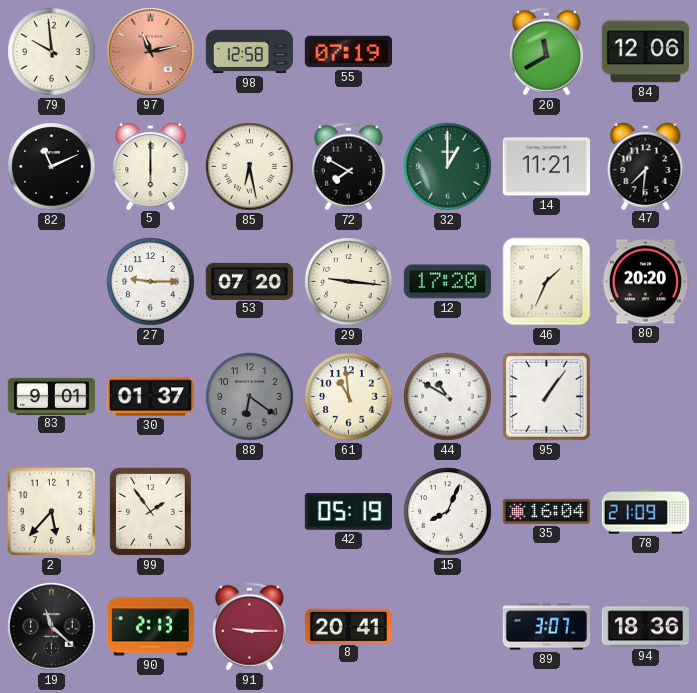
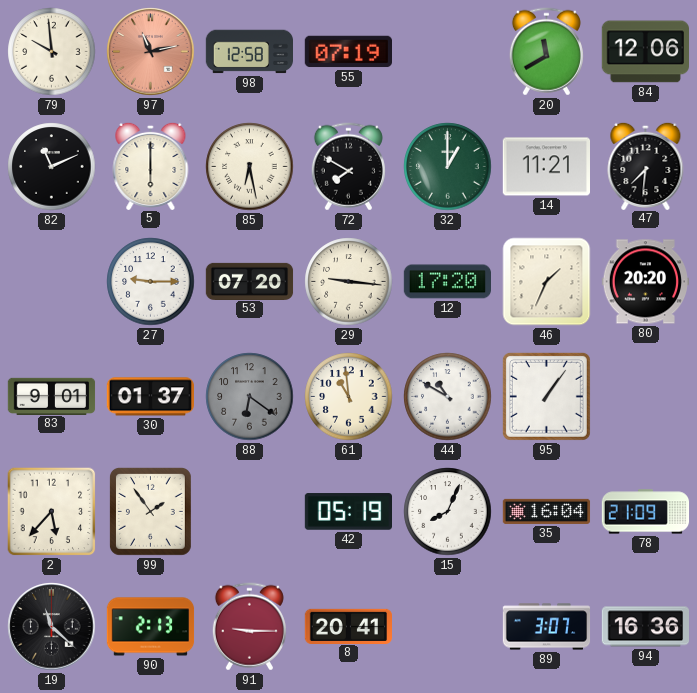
94: 18:36 -> 16:36 (645, 627)
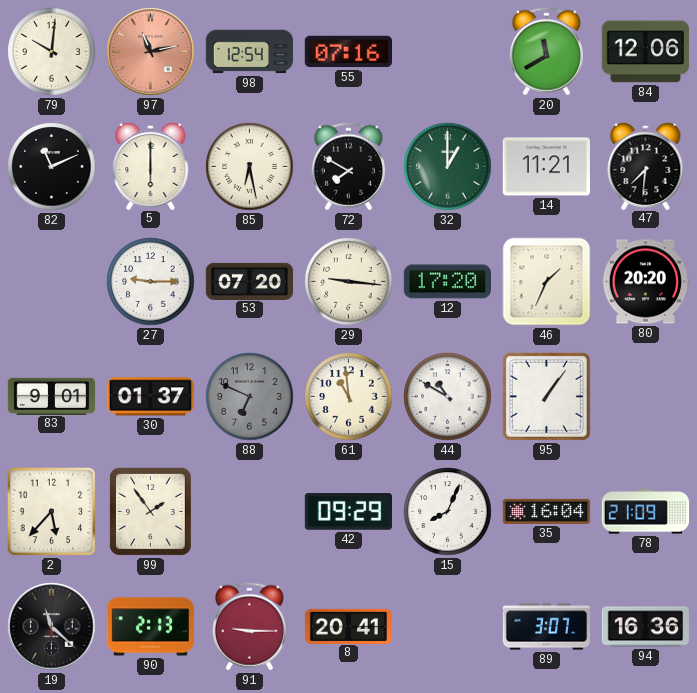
79: 9:59 -> 10:01 (52, 52)
98: 12:58 -> 12:54 (249, 52)
55: 07:19 -> 07:16 (348, 52)
88: 6:21 -> 6:49 (250, 397)
42: 05:19 -> 09:29 (348, 512)
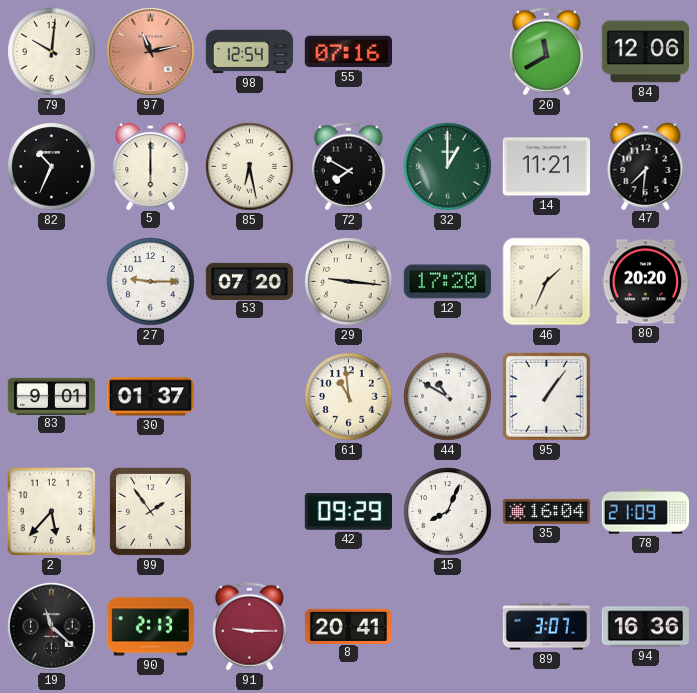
82: 11:11 -> 10:34 (52, 167)
88: 6:49 -> none (250, 397)
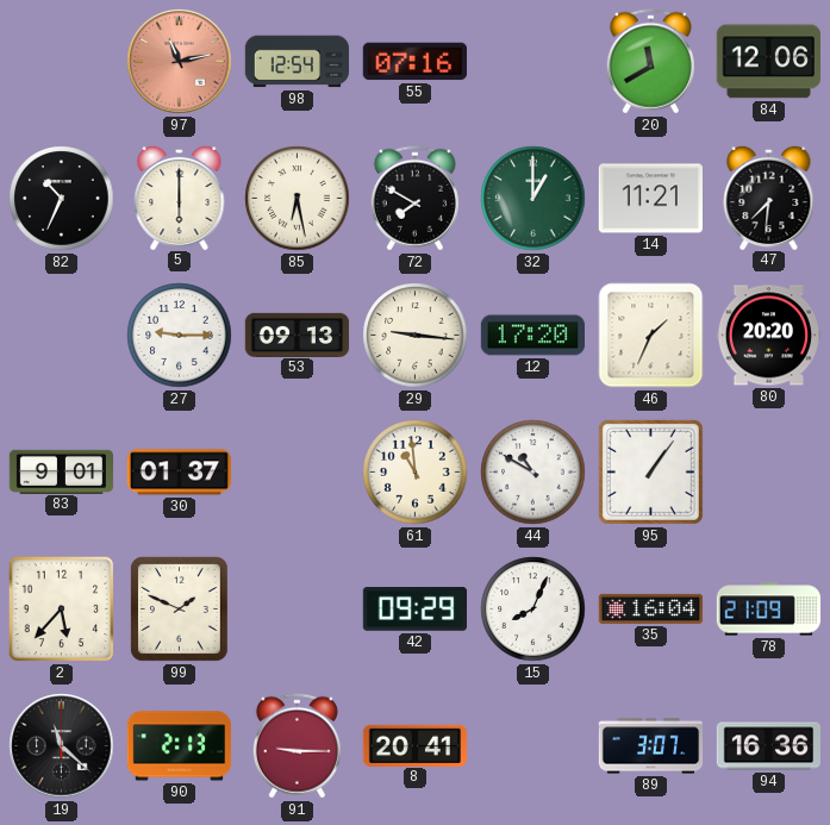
79: 10:01 -> none (52, 52)
53: 07:20 -> 09:13 (298, 335)
99: 1:54 -> 1:49 (179, 608)
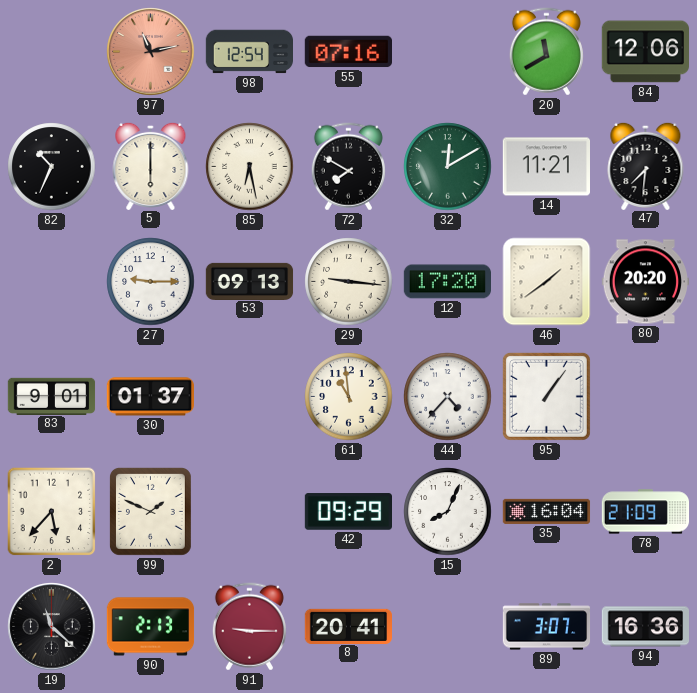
32: 1:00 -> 12:10 (448, 167)
46: 1:34 -> 1:39 (547, 282)
44: 10:50 -> 4:37 (448, 397)
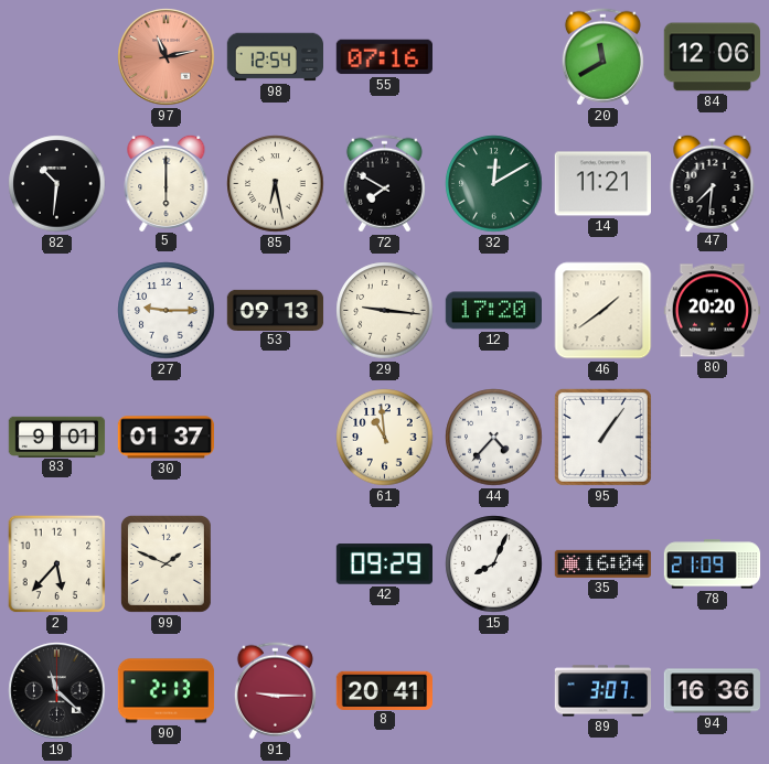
82: 10:34 -> 10:31 (57, 184)
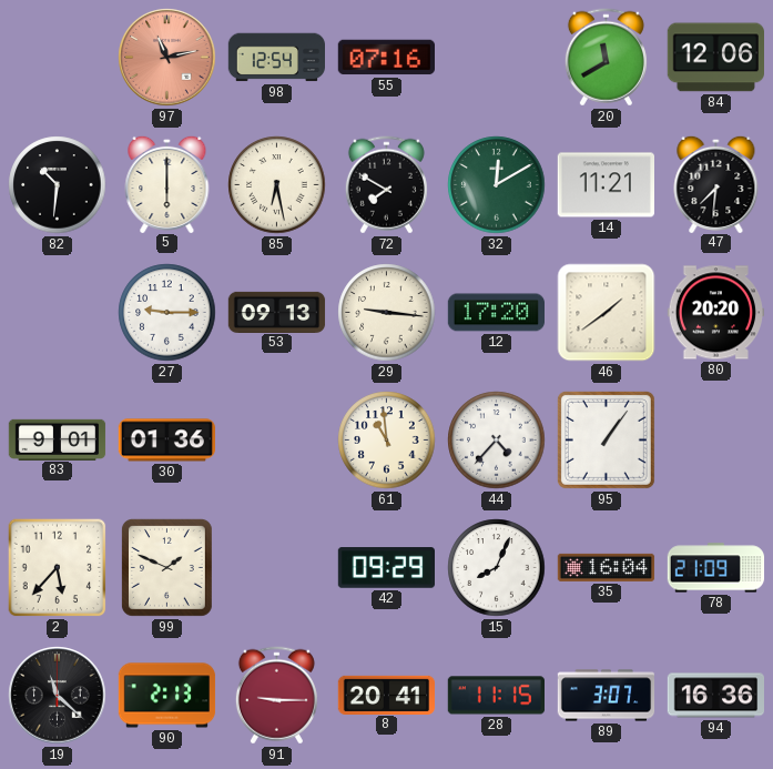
30: 01:37 -> 01:36 (166, 441)
28: none -> 11:15 (496, 696)
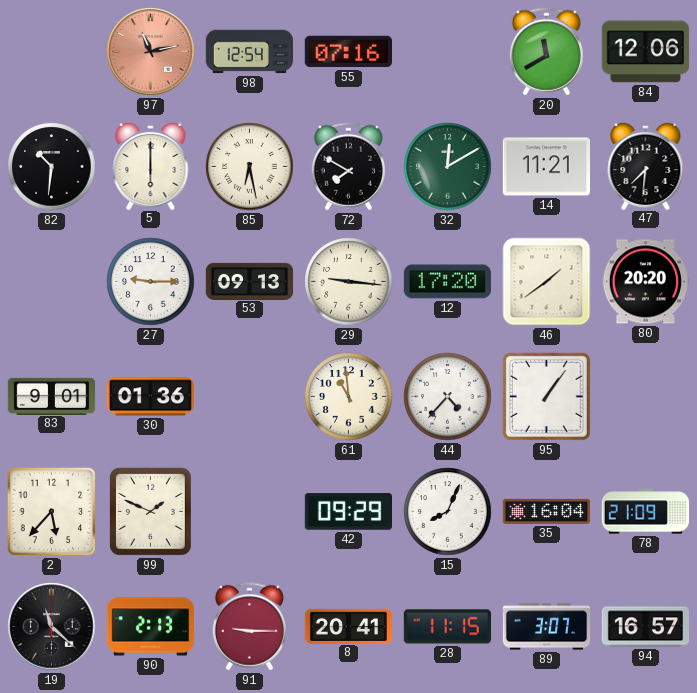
94: 16:36 -> 16:57 (645, 627)
